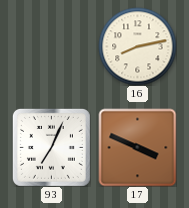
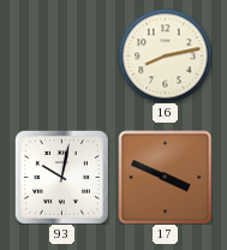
93: 7:04 -> 10:02 (61, 177)
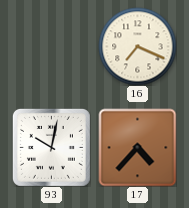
16: 8:13 -> 7:19 (137, 46)
17: 3:49 -> 4:37 (137, 147)
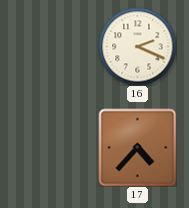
16: 7:19 -> 2:19 (137, 46)
93: 10:02 -> none (51, 147)
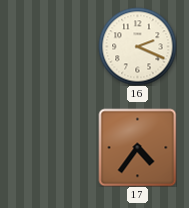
17: 4:37 -> 4:36 (137, 147)
